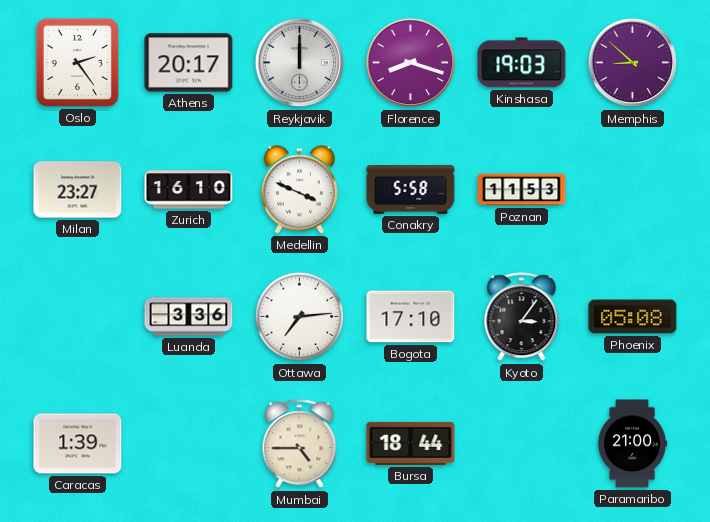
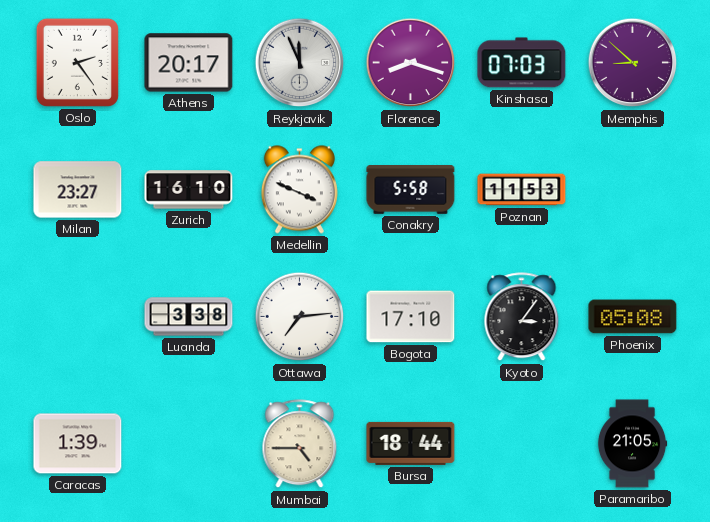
Reykjavik: 12:00 -> 11:56 (300, 63)
Kinshasa: 19:03 -> 07:03 (522, 63)
Luanda: 3:36 -> 3:38 (189, 317)
Paramaribo: 21:00 -> 21:05 (632, 444)
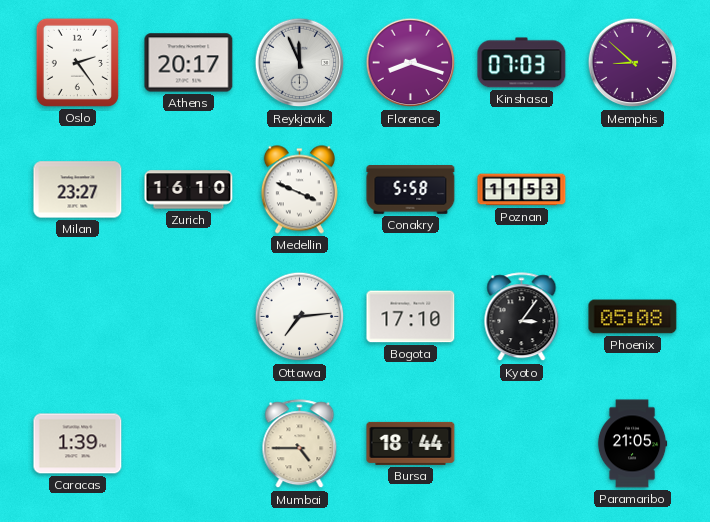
Luanda: 3:38 -> none (189, 317)
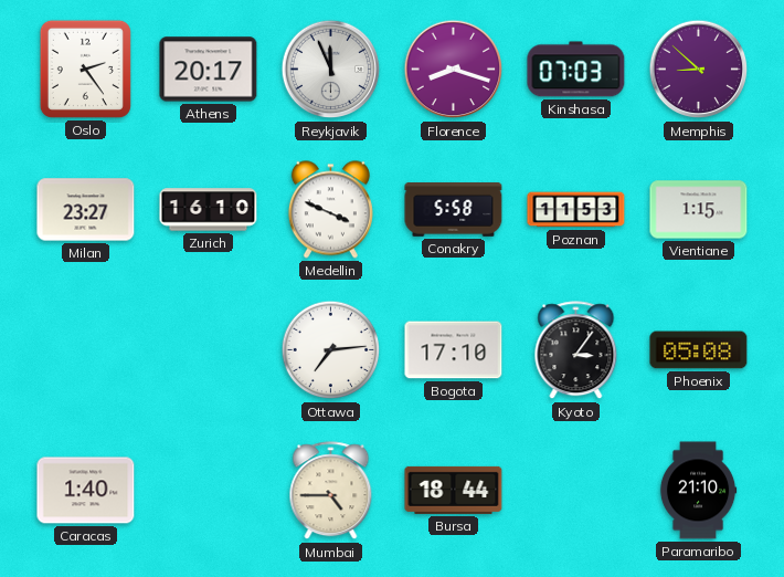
Vientiane: none -> 1:15 (699, 210)
Caracas: 1:39 -> 1:40 (86, 491)
Paramaribo: 21:05 -> 21:10 (698, 491)
